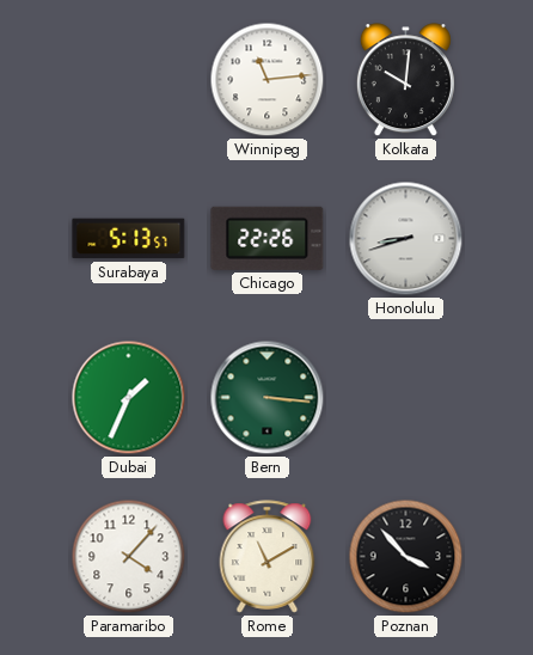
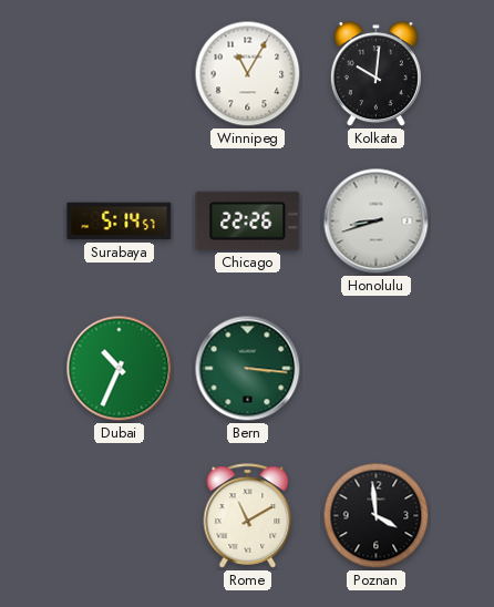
Winnipeg: 11:14 -> 11:05 (248, 74)
Surabaya: 5:13 -> 5:14 (120, 222)
Dubai: 1:34 -> 10:34 (120, 369)
Paramaribo: 4:07 -> none (129, 557)
Poznan: 3:53 -> 3:59 (377, 516)
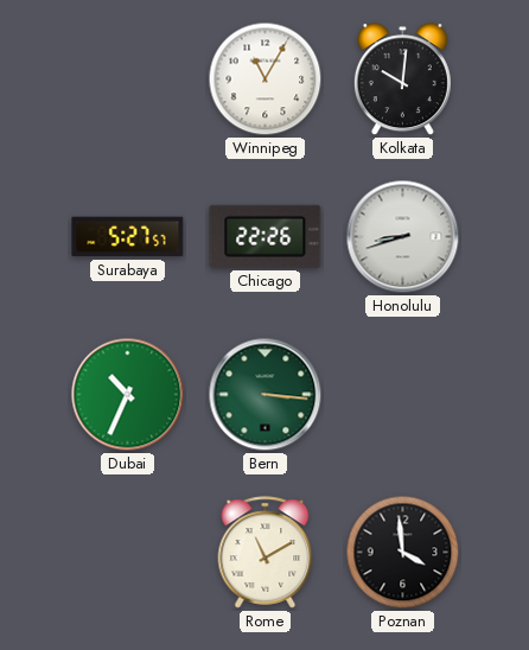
Surabaya: 5:14 -> 5:27 (128, 237)
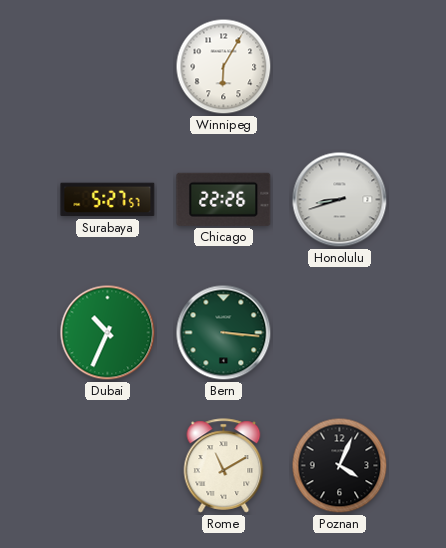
Winnipeg: 11:05 -> 6:05 (224, 67)
Kolkata: 10:01 -> none (402, 79)
Poznan: 3:59 -> 4:04 (340, 466)
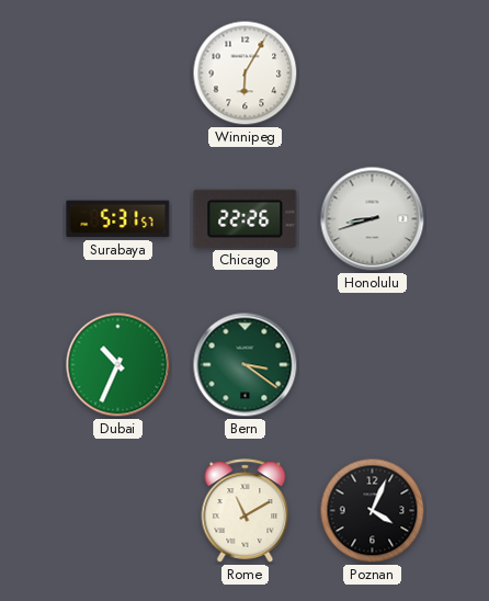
Surabaya: 5:27 -> 5:31 (118, 219)
Bern: 3:16 -> 3:21 (246, 365)
